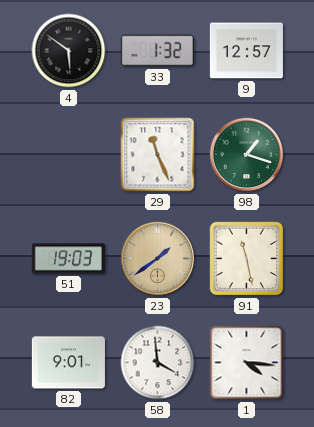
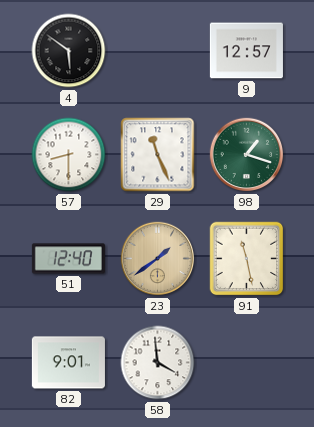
33: 1:32 -> none (157, 51)
57: none -> 8:30 (69, 155)
51: 19:03 -> 12:40 (68, 259)
1: 4:16 -> none (247, 363)
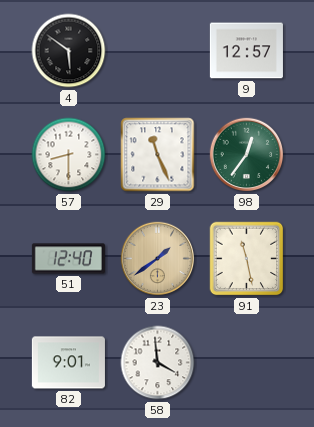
98: 1:18 -> 12:36 (247, 155)
